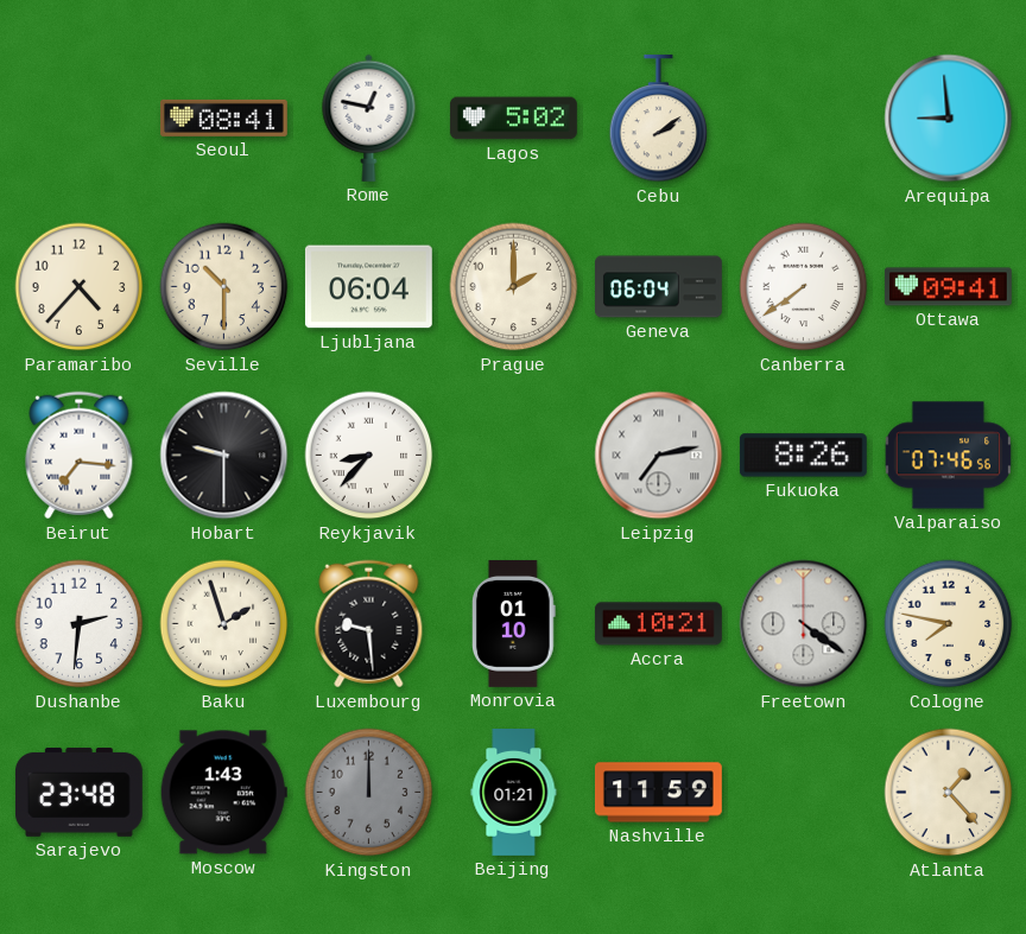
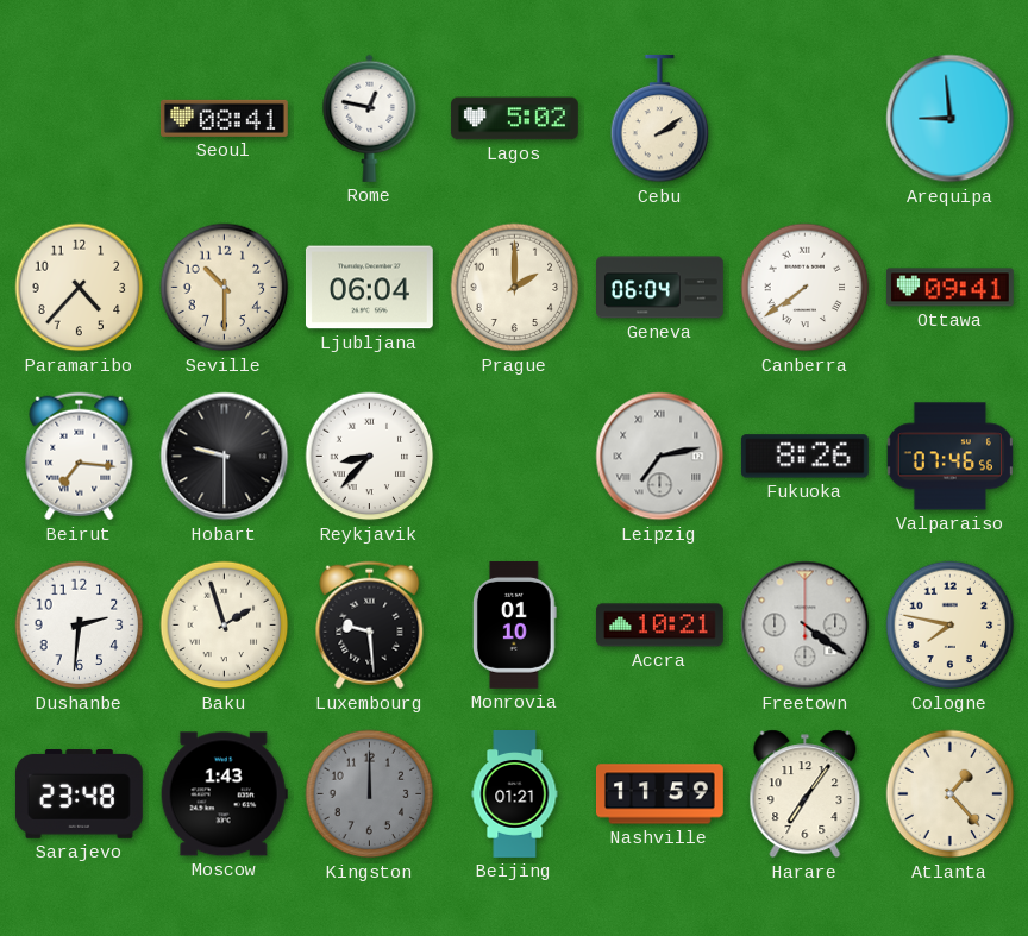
Harare: none -> 7:06 (806, 794)
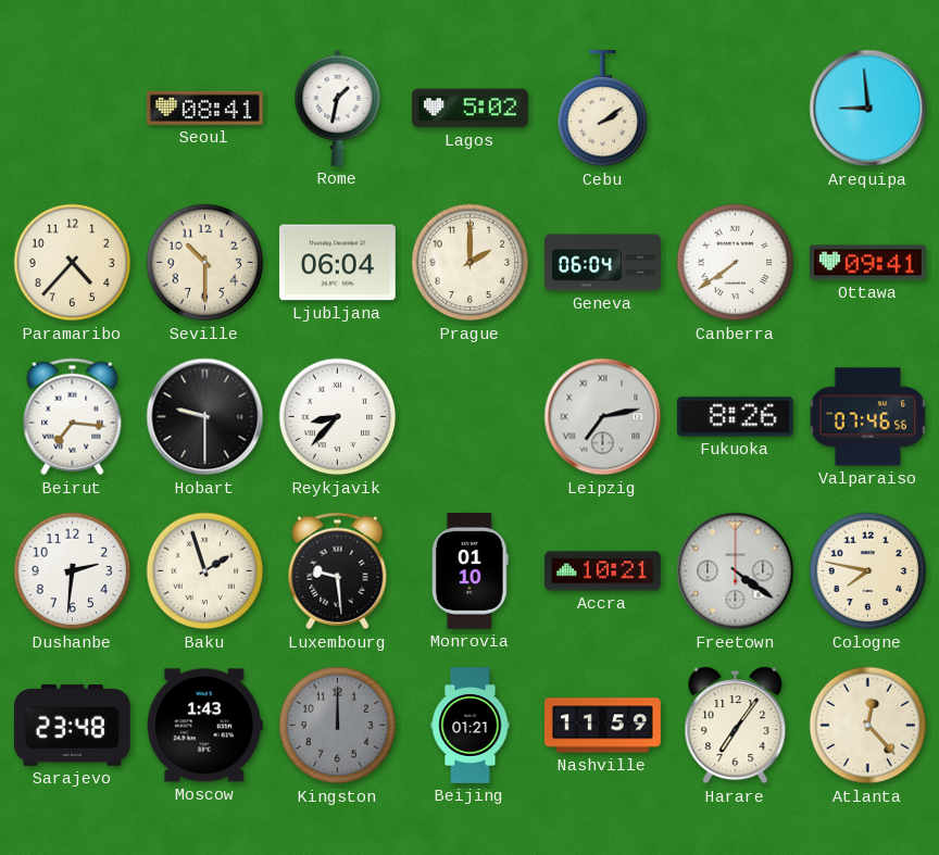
Rome: 12:47 -> 1:32 (338, 108)
Atlanta: 1:23 -> 12:23 (868, 726)
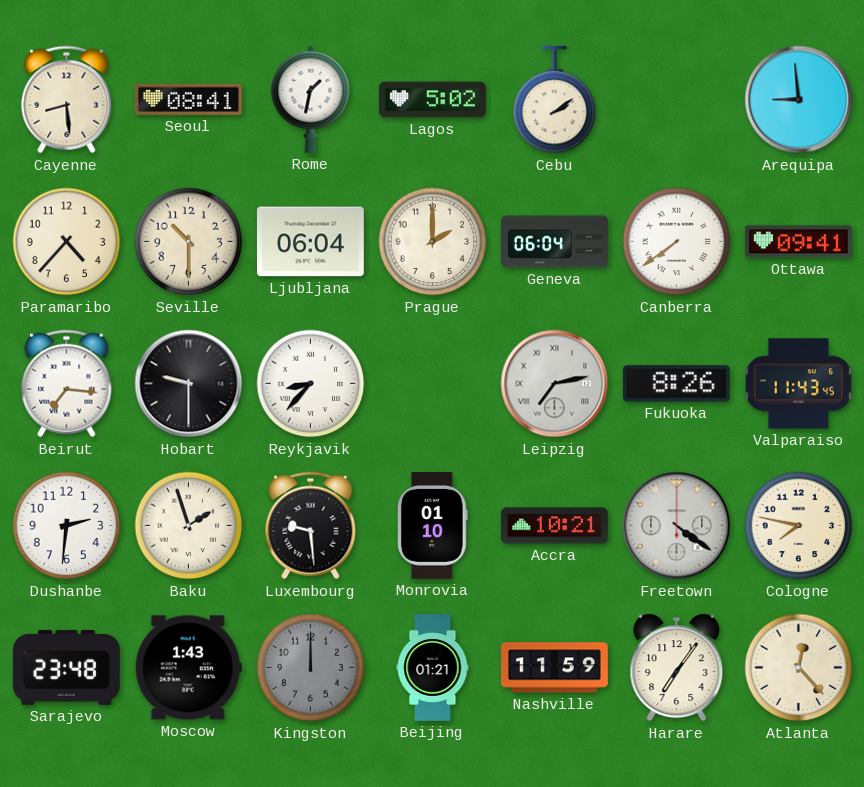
Cayenne: none -> 8:29 (67, 100)
Valparaiso: 07:46 -> 11:43 (798, 384)
